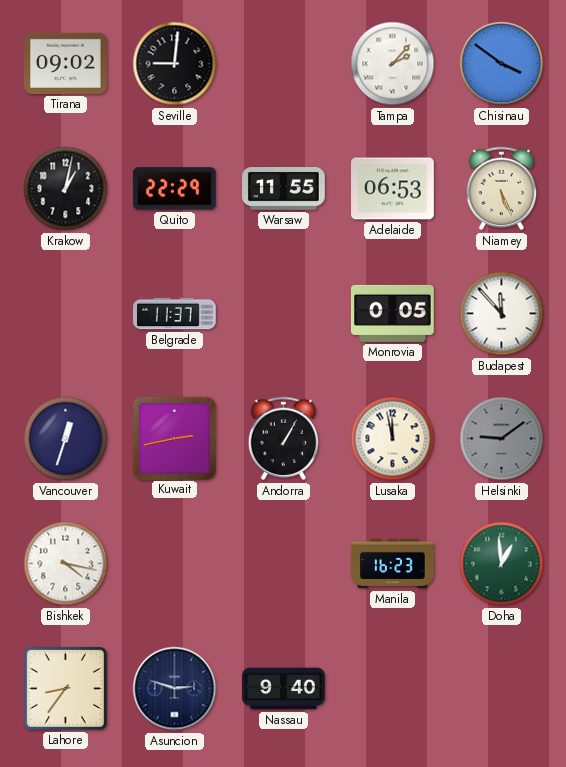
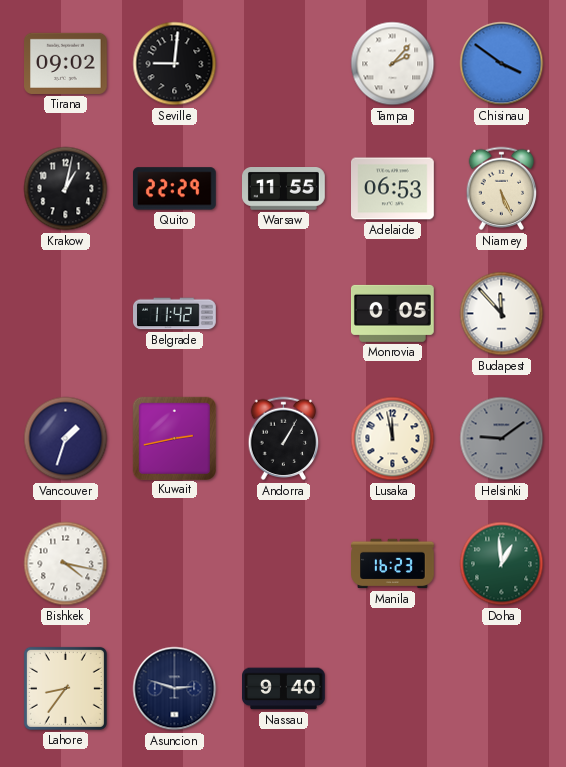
Belgrade: 11:37 -> 11:42 (175, 314)
Vancouver: 12:33 -> 1:33 (66, 439)
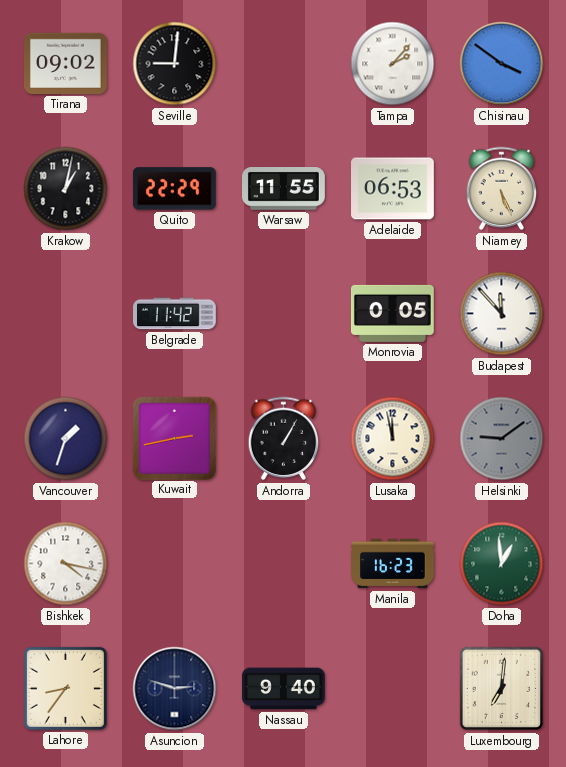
Luxembourg: none -> 7:01 (502, 689)
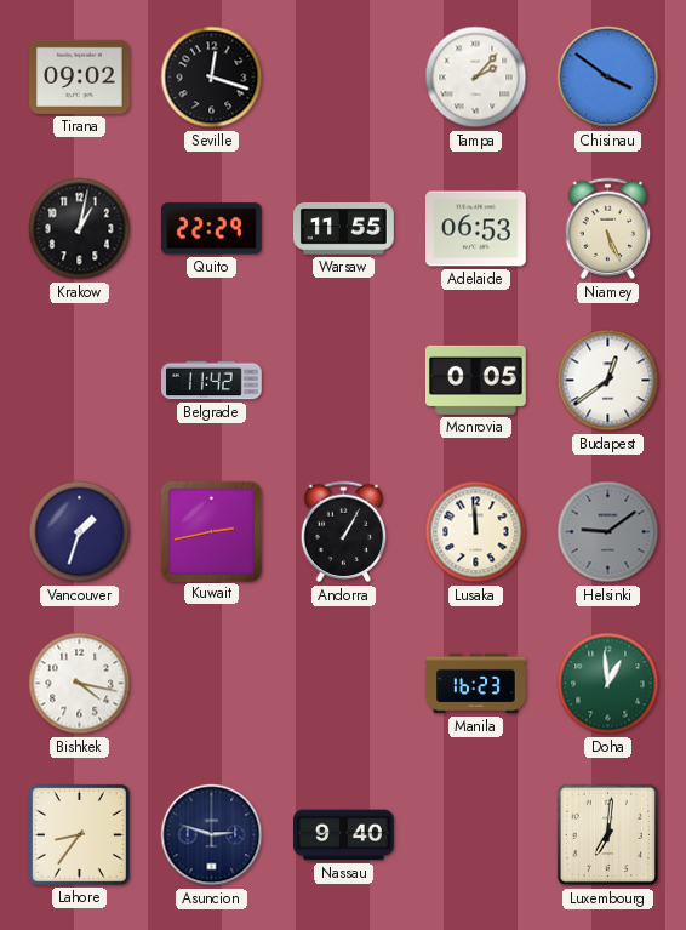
Seville: 9:01 -> 12:18 (212, 78)
Budapest: 11:53 -> 12:39 (608, 381)
Lusaka: 11:58 -> 11:59 (476, 532)
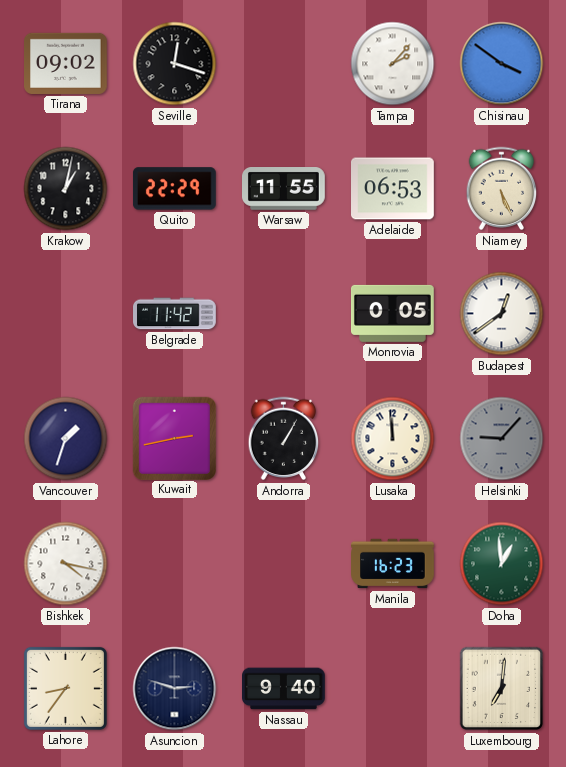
Helsinki: 9:09 -> 9:07 (502, 439)
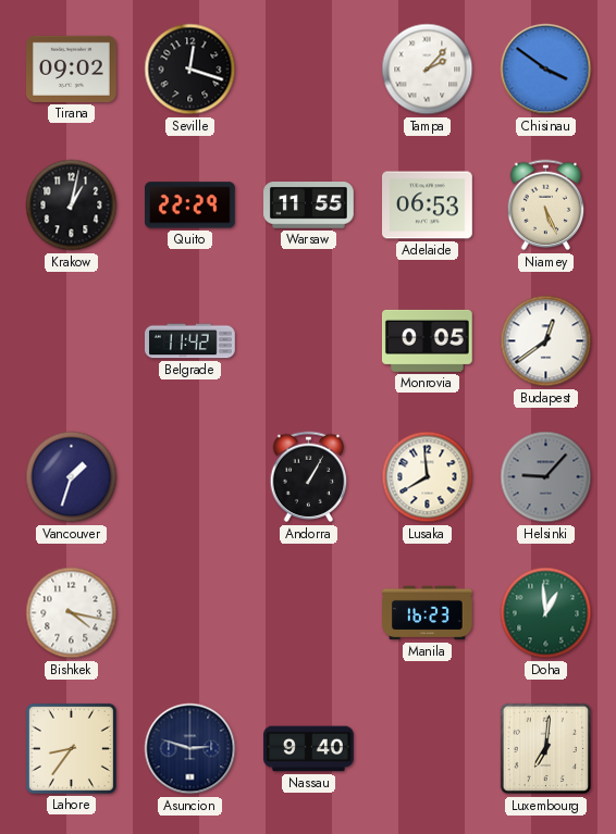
Kuwait: 2:43 -> none (174, 438)
Lusaka: 11:59 -> 7:59 (428, 477)
